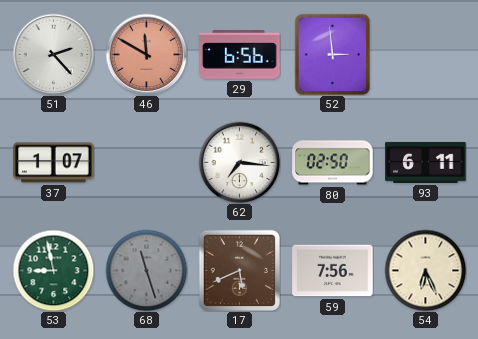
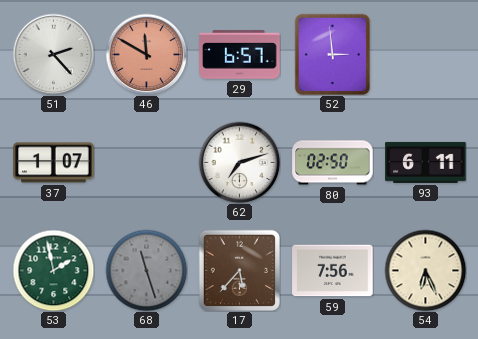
29: 6:56 -> 6:57 (240, 55)
62: 7:16 -> 7:12 (239, 162)
53: 8:58 -> 1:58 (53, 270)
17: 5:41 -> 5:37 (239, 270)
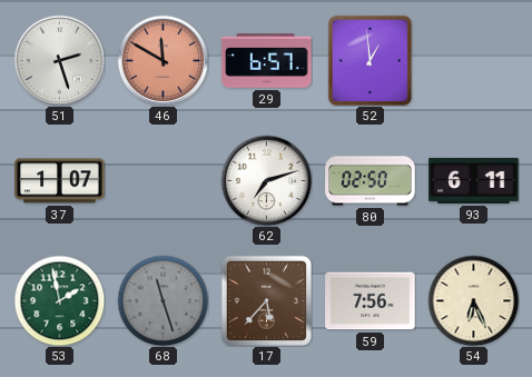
51: 2:23 -> 2:27 (59, 60)
52: 2:59 -> 12:59 (370, 60)
